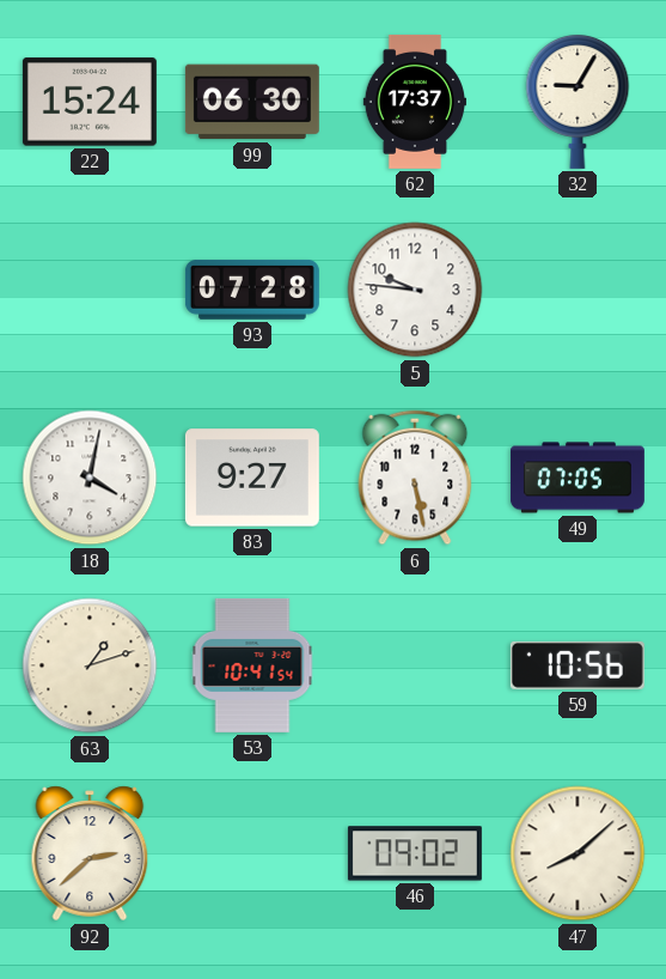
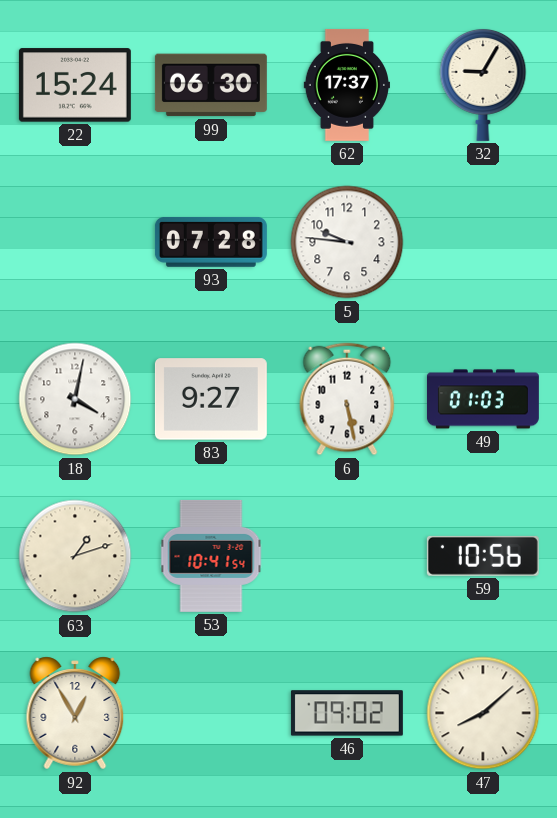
49: 07:05 -> 01:03 (483, 399)
92: 2:38 -> 12:55 (75, 713)
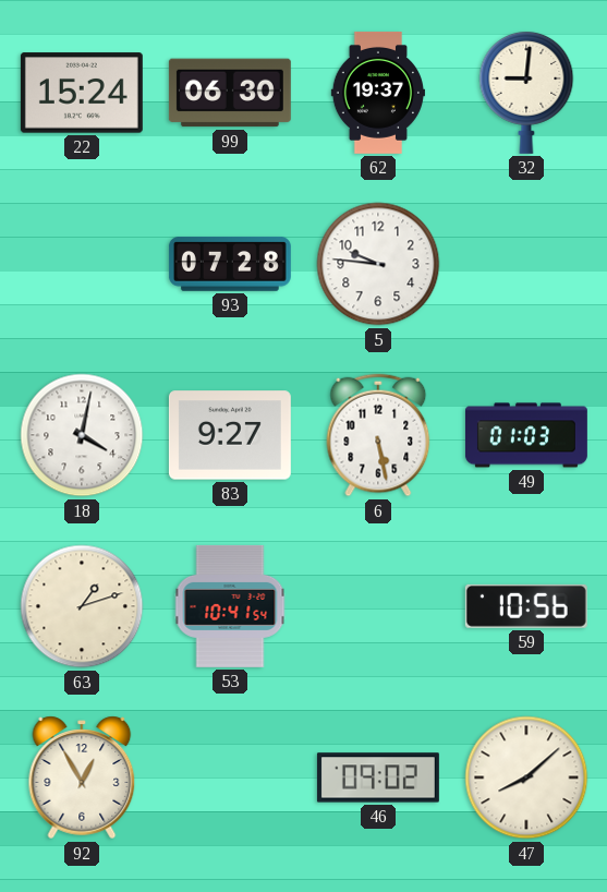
62: 17:37 -> 19:37 (377, 93)
32: 9:05 -> 9:01 (526, 92)
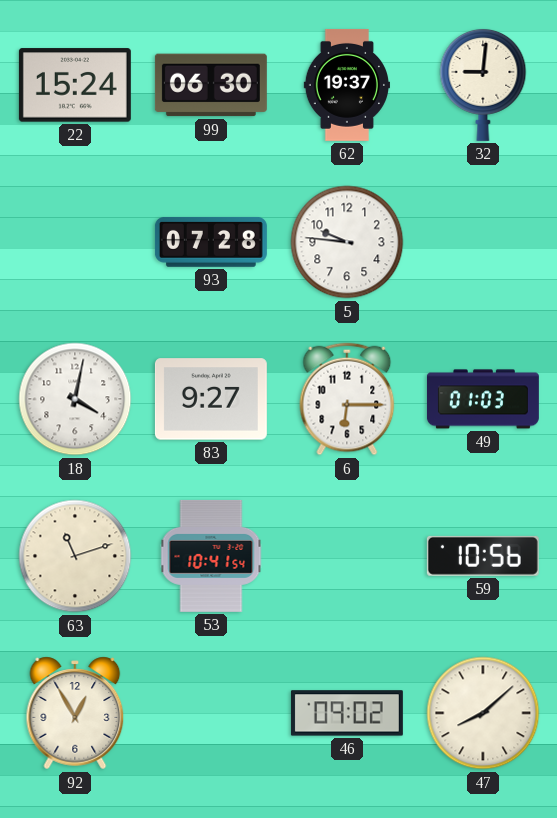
6: 5:28 -> 6:15 (347, 399)
63: 1:12 -> 11:12 (75, 556)
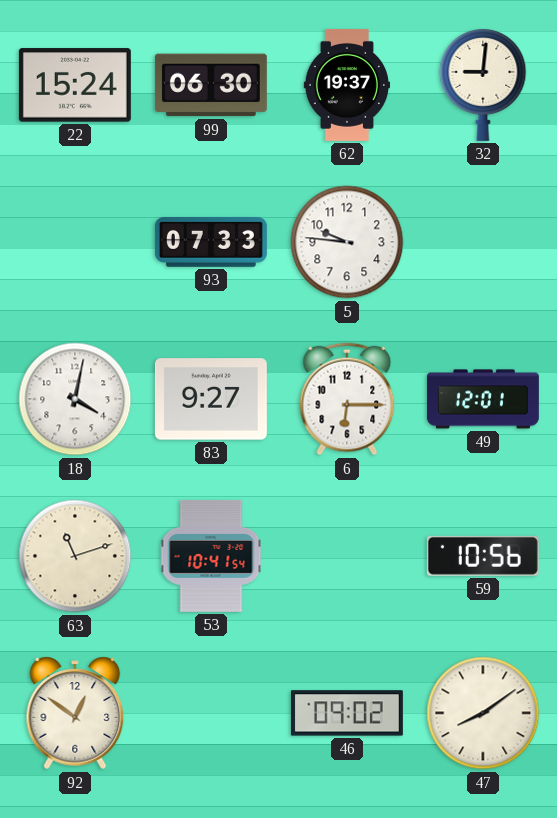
93: 07:28 -> 07:33 (211, 242)
49: 01:03 -> 12:01 (483, 399)
92: 12:55 -> 12:51 (75, 713)
47: 8:08 -> 8:09 (483, 713)
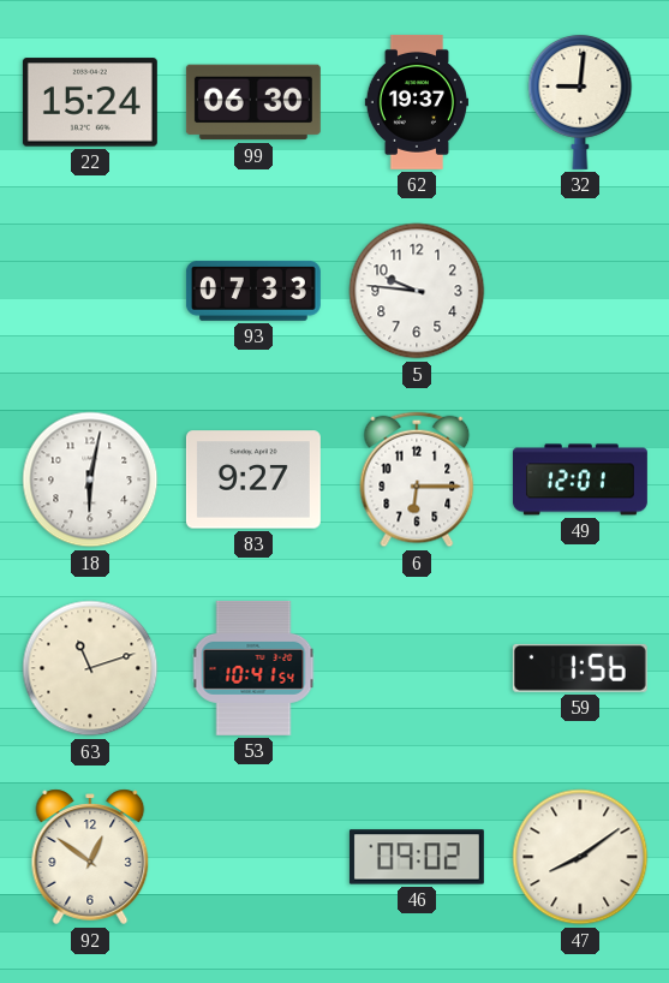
18: 4:02 -> 6:02 (90, 479)
59: 10:56 -> 1:56 (580, 668)
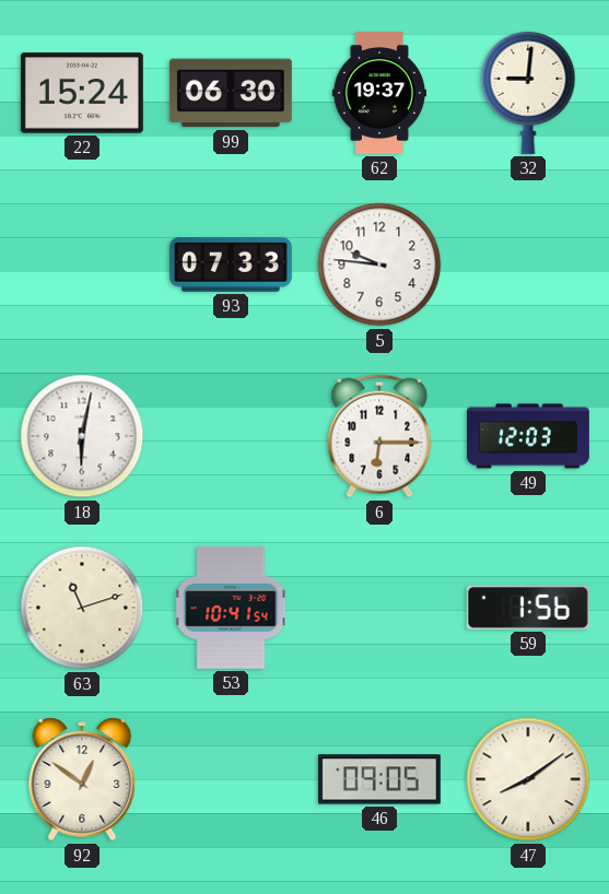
83: 9:27 -> none (253, 479)
49: 12:01 -> 12:03 (528, 436)
46: 09:02 -> 09:05 (379, 779)
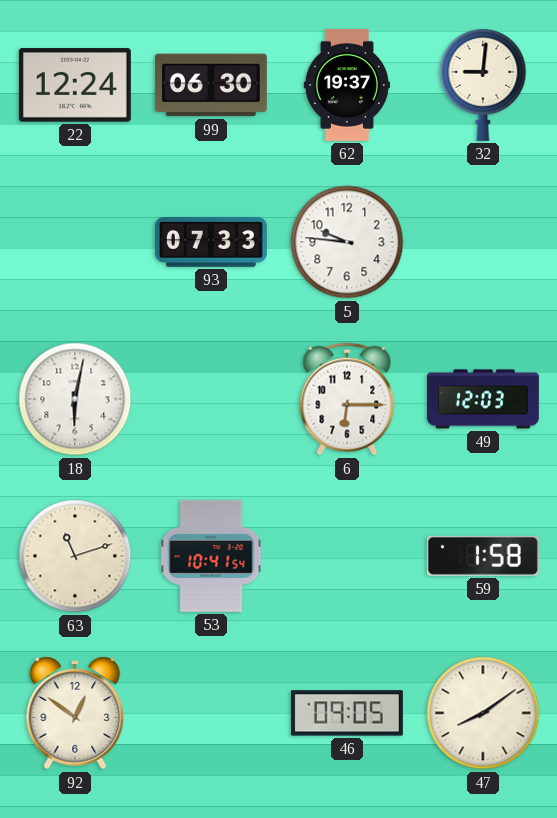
22: 15:24 -> 12:24 (75, 85)
59: 1:56 -> 1:58 (483, 556)
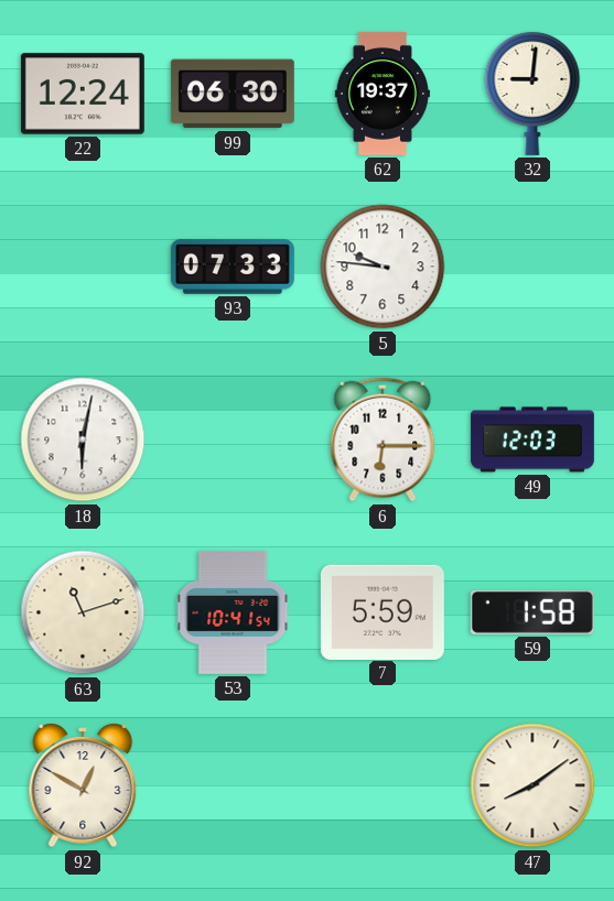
7: none -> 5:59 (383, 611)
92: 12:51 -> 12:50 (83, 785)
46: 09:05 -> none (347, 713)
